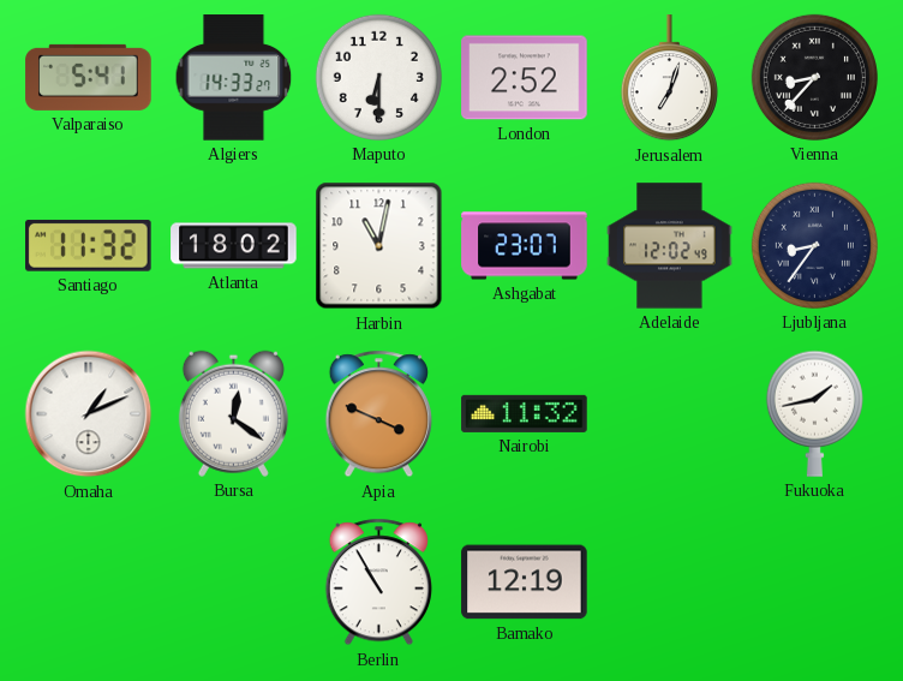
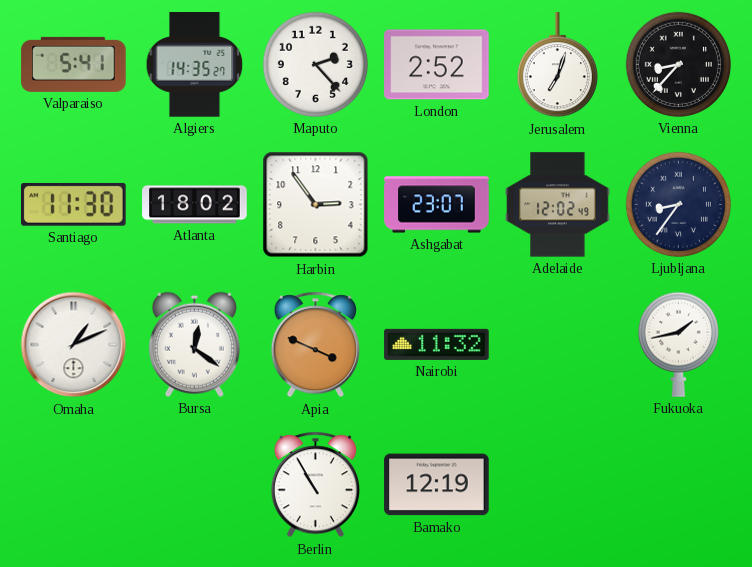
Algiers: 14:33 -> 14:35 (195, 65)
Maputo: 6:30 -> 2:23 (315, 64)
Santiago: 11:32 -> 11:30 (74, 204)
Harbin: 11:02 -> 2:54 (316, 205)
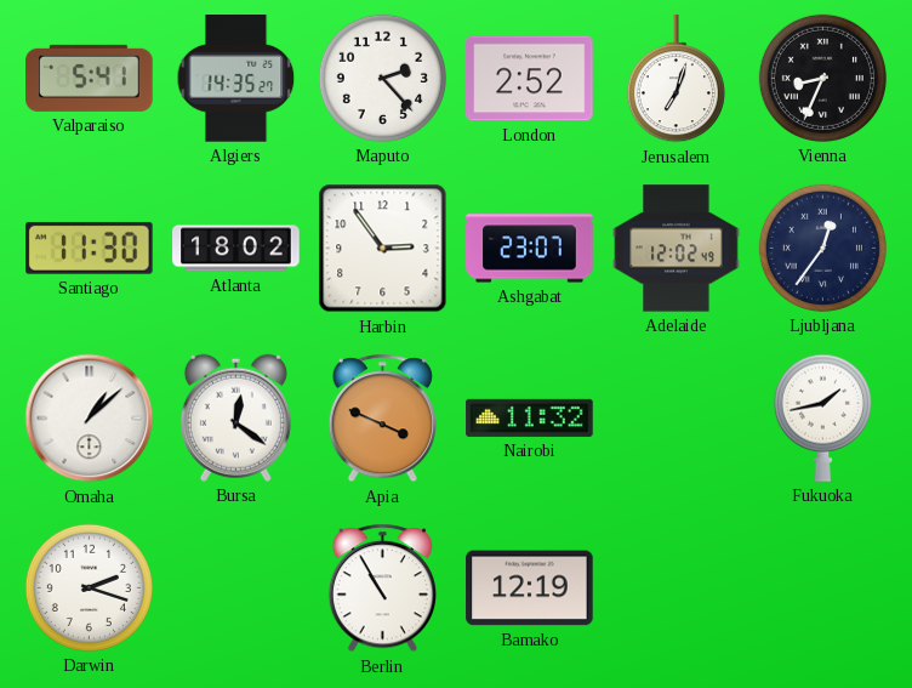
Vienna: 8:37 -> 8:34 (822, 78)
Ljubljana: 8:36 -> 12:36 (822, 248)
Omaha: 1:11 -> 1:08 (90, 419)
Darwin: none -> 2:18 (89, 587)
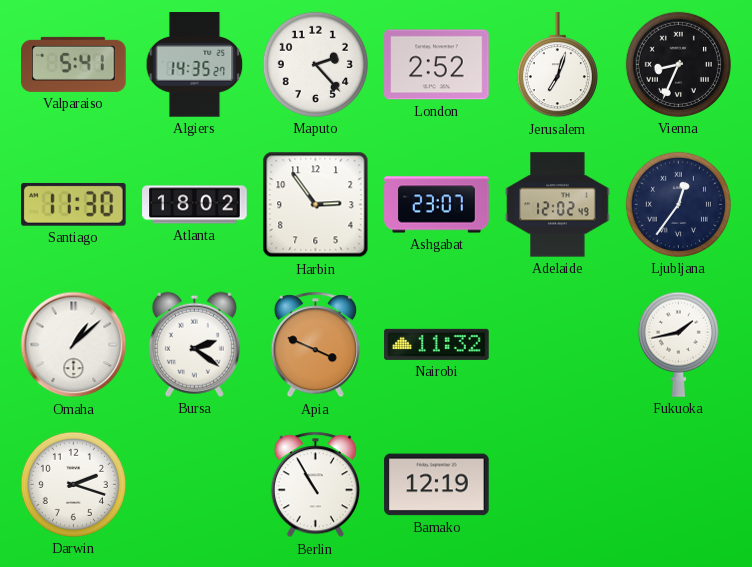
Bursa: 12:21 -> 2:21 (194, 344)
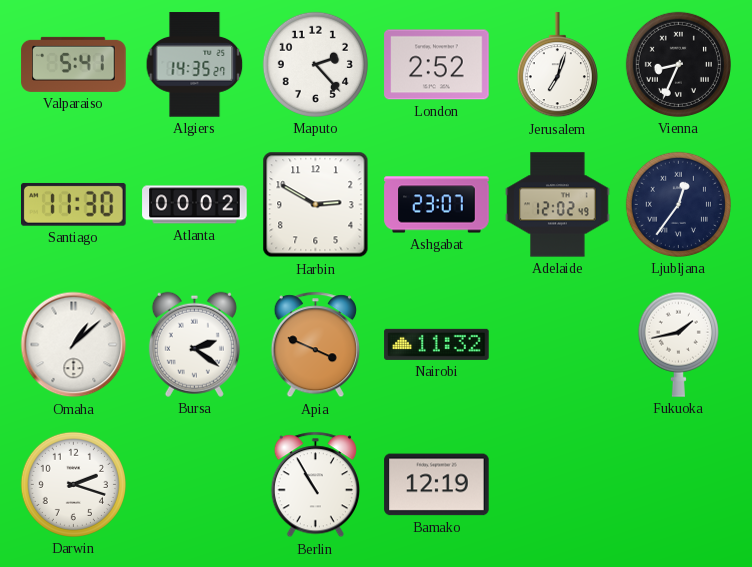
Atlanta: 18:02 -> 00:02 (195, 205)
Harbin: 2:54 -> 2:50 (316, 205)
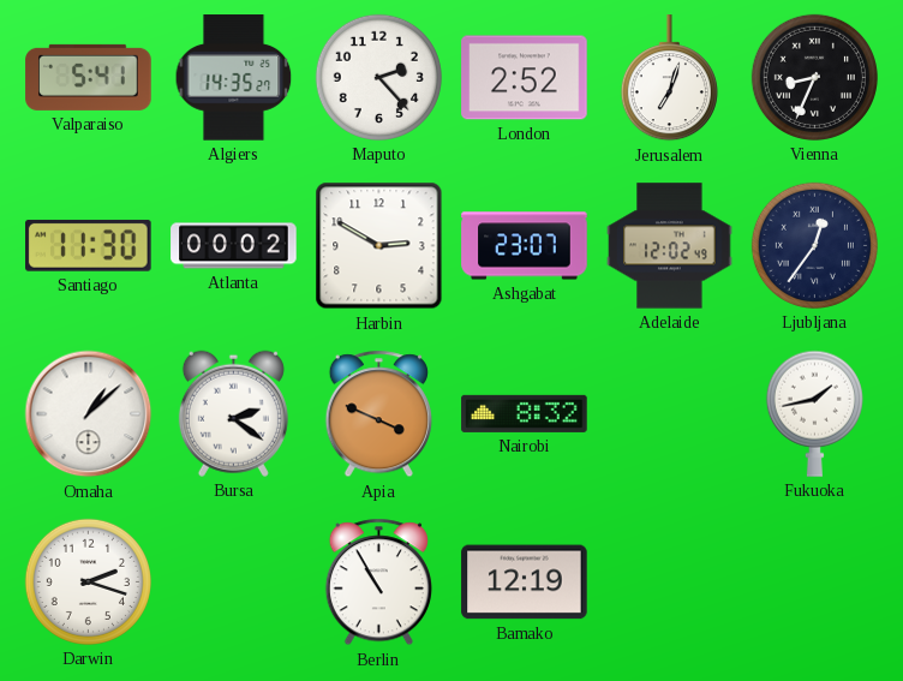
Nairobi: 11:32 -> 8:32 (525, 413)
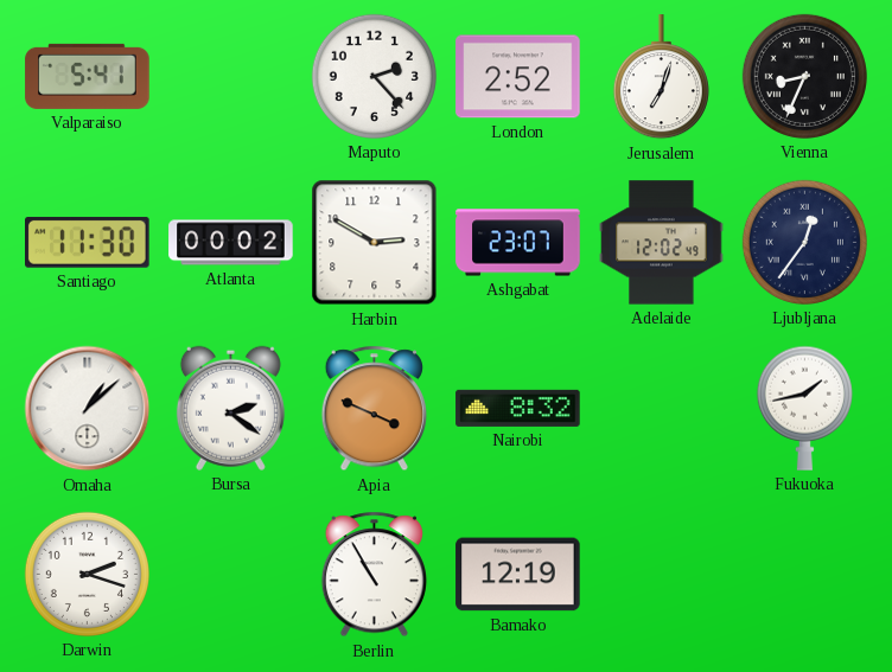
Algiers: 14:35 -> none (234, 78)
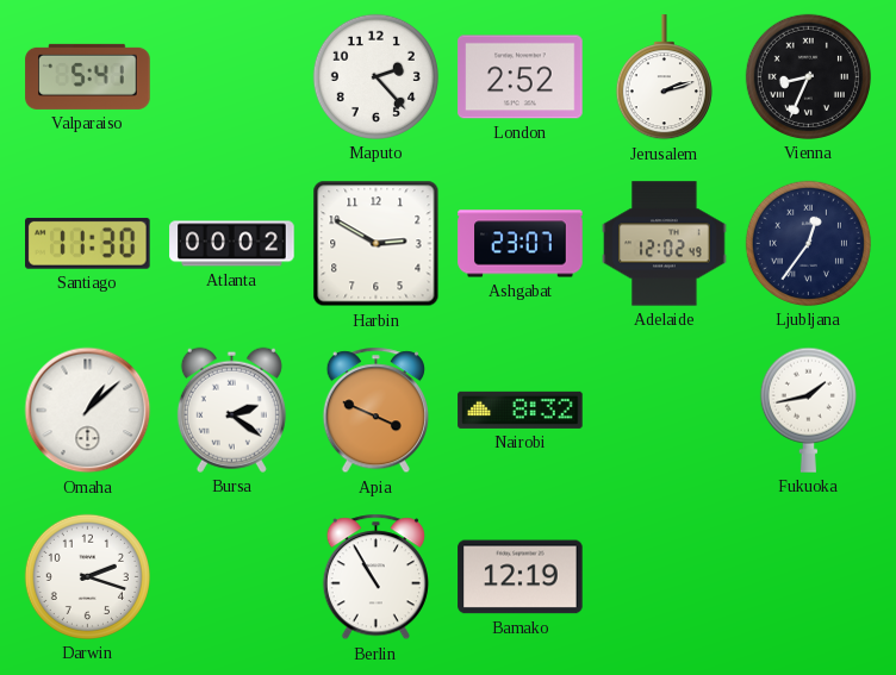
Jerusalem: 7:03 -> 2:12 (664, 77)
